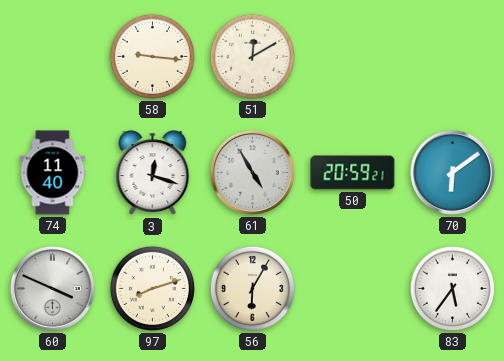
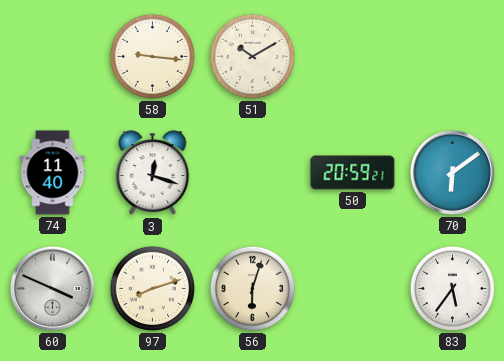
51: 12:10 -> 10:10 (252, 56)
61: 4:55 -> none (252, 172)
56: 6:05 -> 6:03 (252, 288)
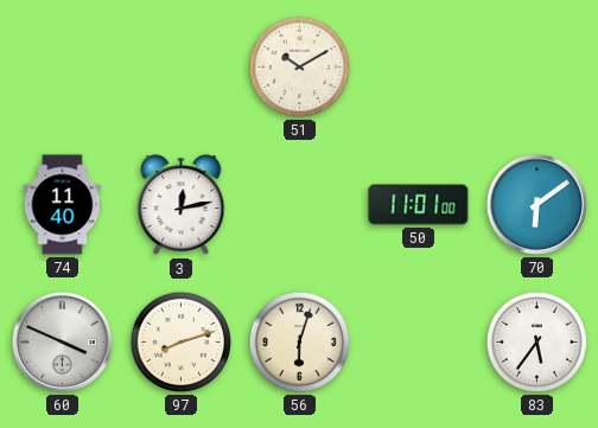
58: 9:16 -> none (152, 56)
3: 12:18 -> 12:13 (182, 205)
50: 20:59 -> 11:01 (419, 205)
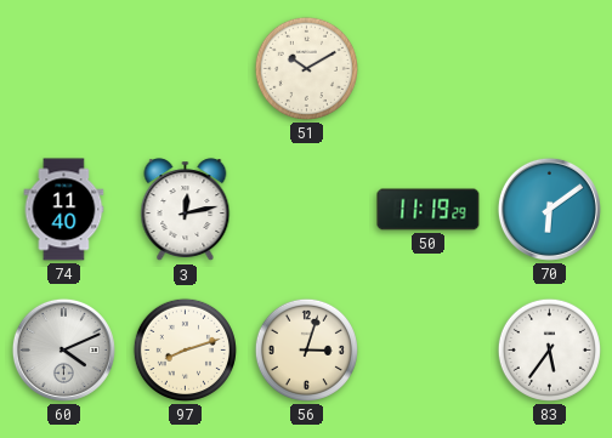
50: 11:01 -> 11:19 (429, 210)
60: 3:49 -> 4:11 (63, 349)
56: 6:03 -> 3:03 (306, 349)
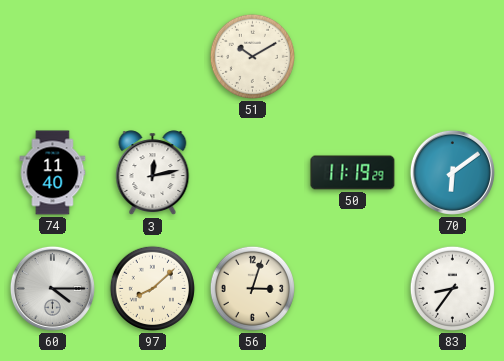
60: 4:11 -> 4:15 (52, 288)
97: 8:12 -> 8:08 (152, 288)
83: 5:36 -> 8:36 (452, 288)
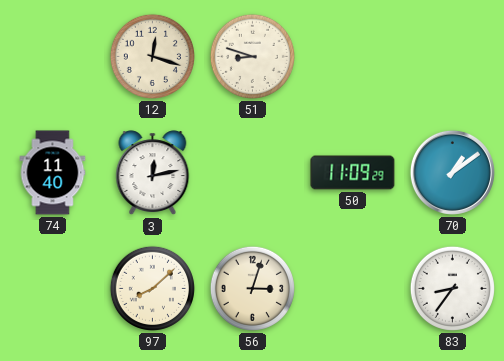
12: none -> 12:18 (152, 56)
51: 10:10 -> 8:48 (252, 56)
50: 11:19 -> 11:09 (353, 173)
70: 6:09 -> 1:09 (452, 172)
60: 4:15 -> none (52, 288)
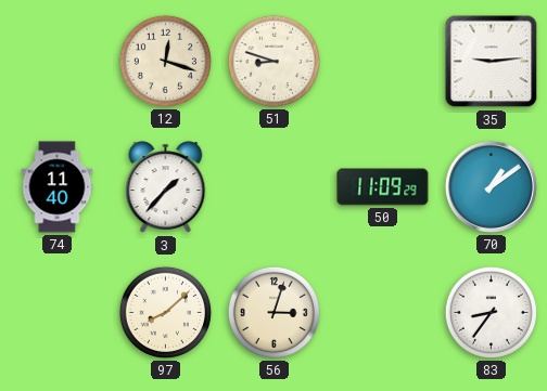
35: none -> 9:14 (492, 62)
3: 12:13 -> 1:37 (166, 187)
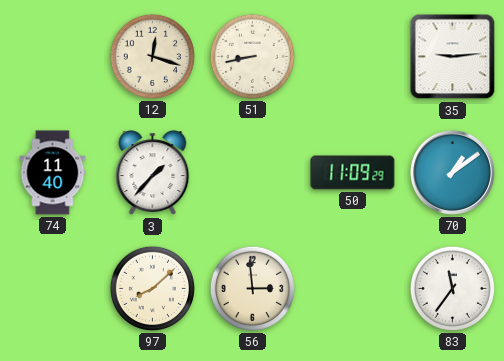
51: 8:48 -> 8:43 (252, 56)
56: 3:03 -> 2:59 (252, 288)
83: 8:36 -> 11:36 (452, 288)
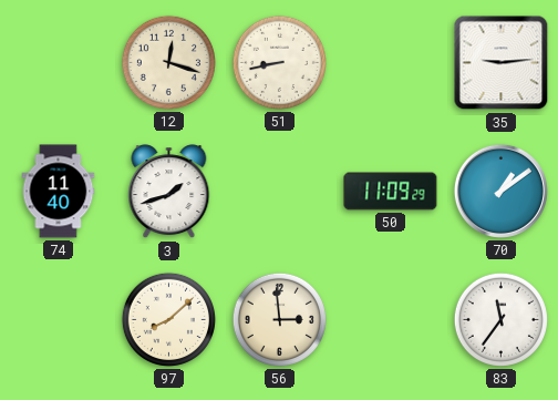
3: 1:37 -> 1:42 (169, 192)
